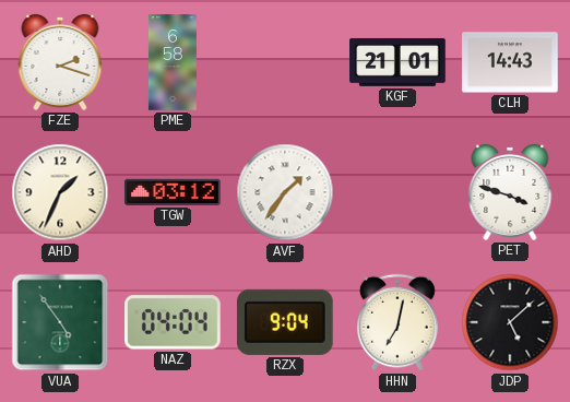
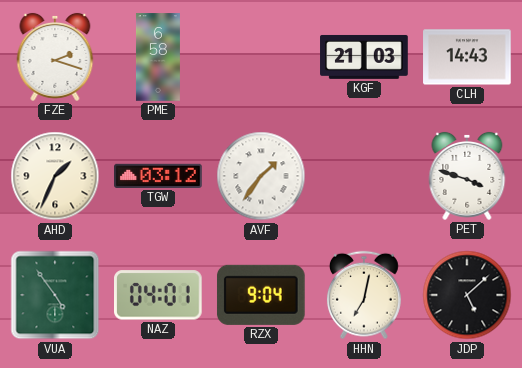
KGF: 21:01 -> 21:03 (364, 57)
NAZ: 04:04 -> 04:01 (159, 295)
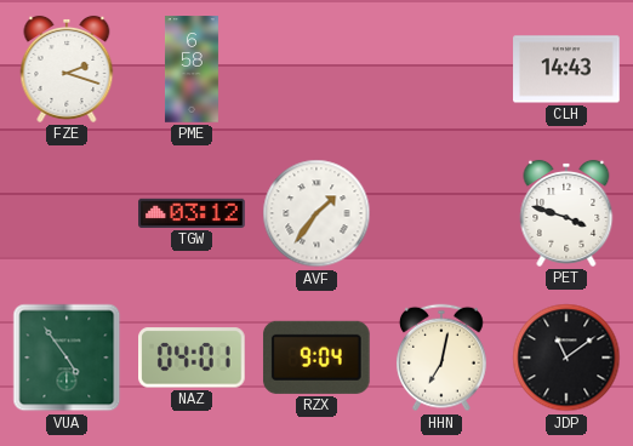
KGF: 21:03 -> none (364, 57)
AHD: 1:34 -> none (55, 176)
JDP: 5:08 -> 11:09 (566, 358)
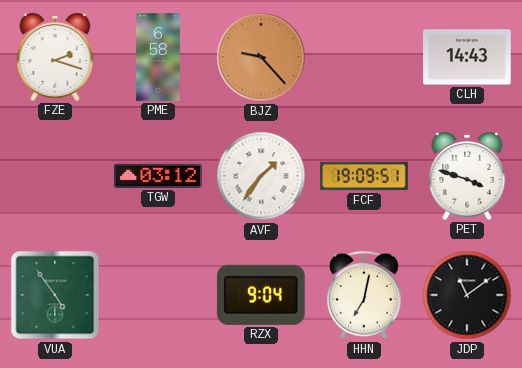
BJZ: none -> 9:23 (261, 57)
FCF: none -> 19:09 (364, 176)
NAZ: 04:01 -> none (193, 358)
